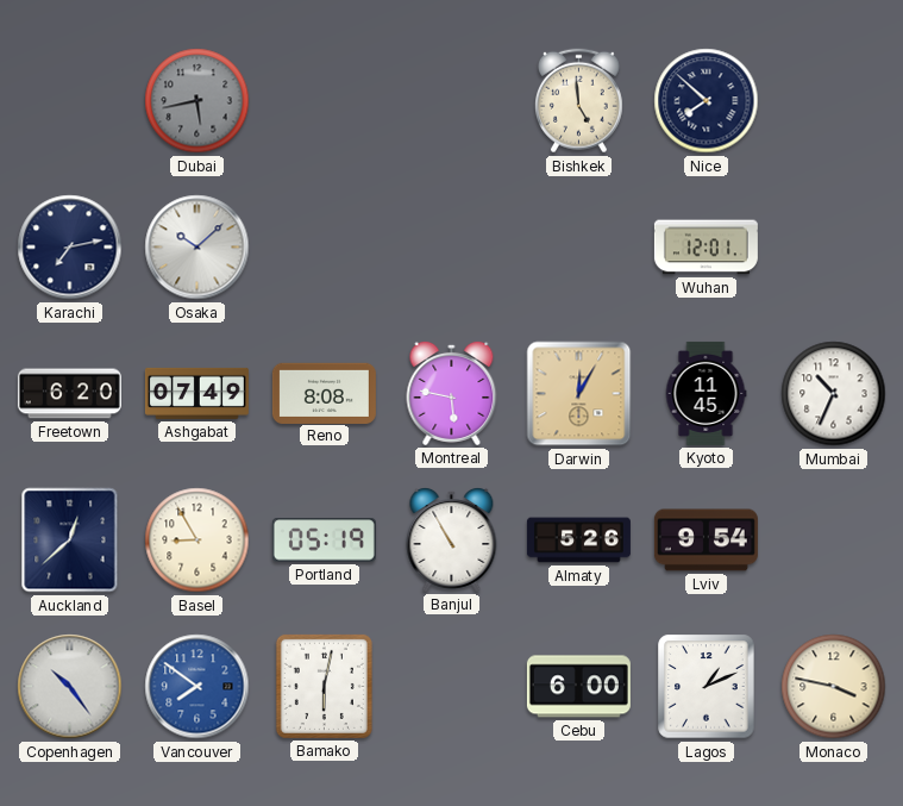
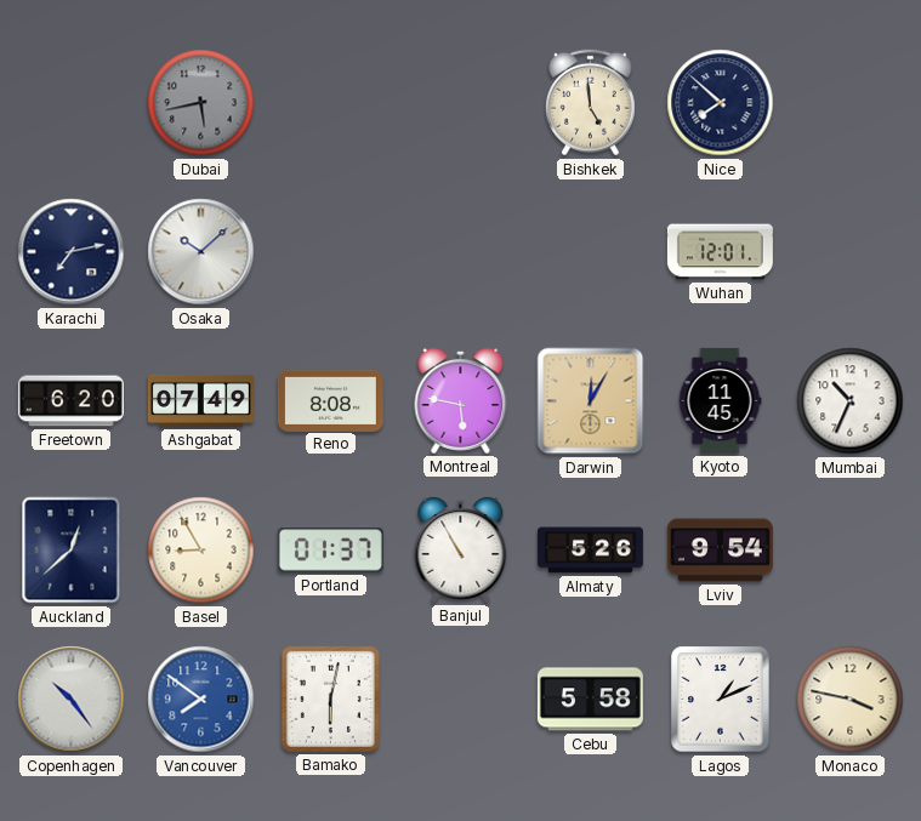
Portland: 05:19 -> 01:37 (330, 551)
Cebu: 6:00 -> 5:58 (590, 700)
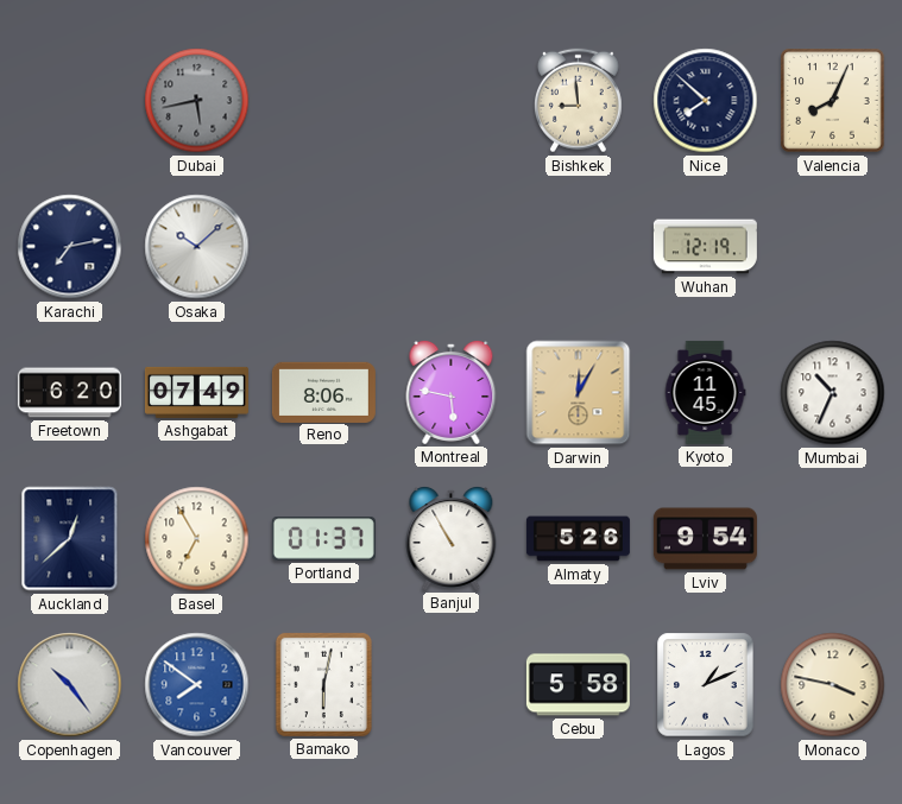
Bishkek: 4:59 -> 8:59 (578, 101)
Valencia: none -> 8:04 (833, 101)
Wuhan: 12:01 -> 12:19 (705, 247)
Reno: 8:08 -> 8:06 (323, 392)
Basel: 8:55 -> 6:55 (197, 539)
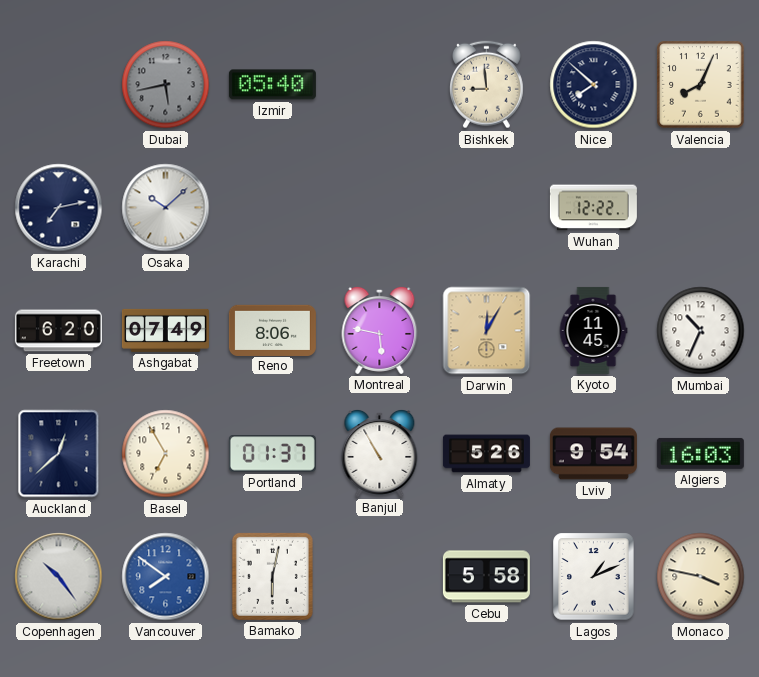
Izmir: none -> 05:40 (272, 85)
Wuhan: 12:19 -> 12:22 (593, 208)
Algiers: none -> 16:03 (700, 453)
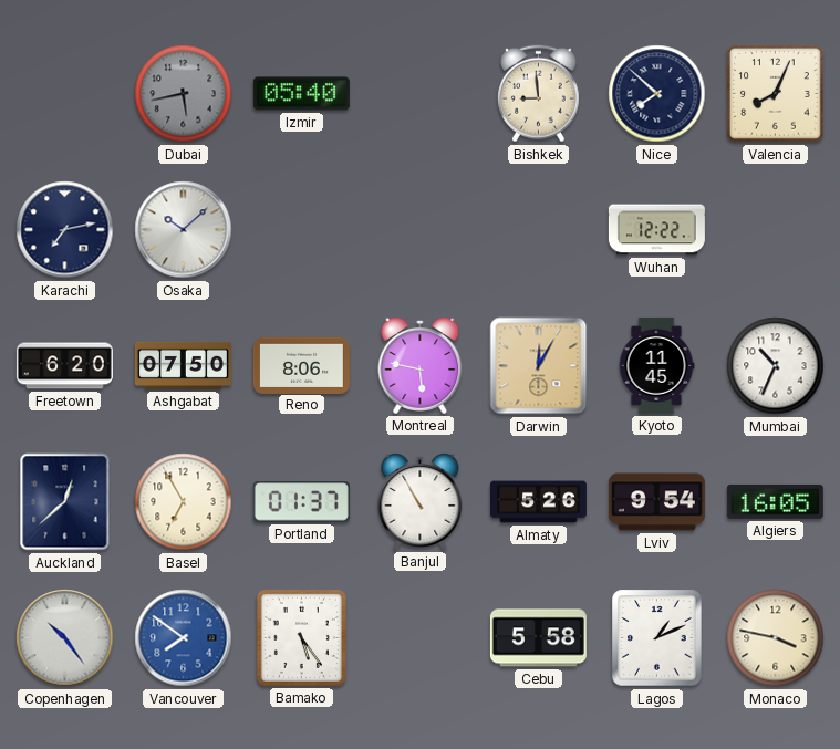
Ashgabat: 07:49 -> 07:50 (183, 365)
Algiers: 16:03 -> 16:05 (775, 501)
Bamako: 6:02 -> 5:24 (301, 637)
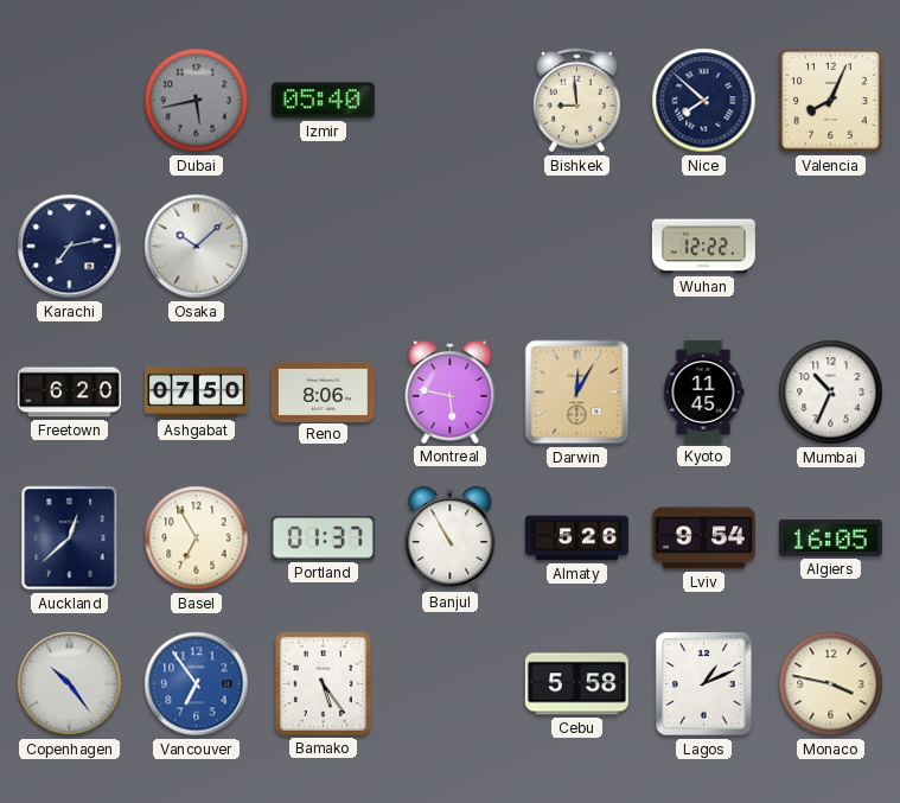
Vancouver: 7:51 -> 6:54 (197, 684)
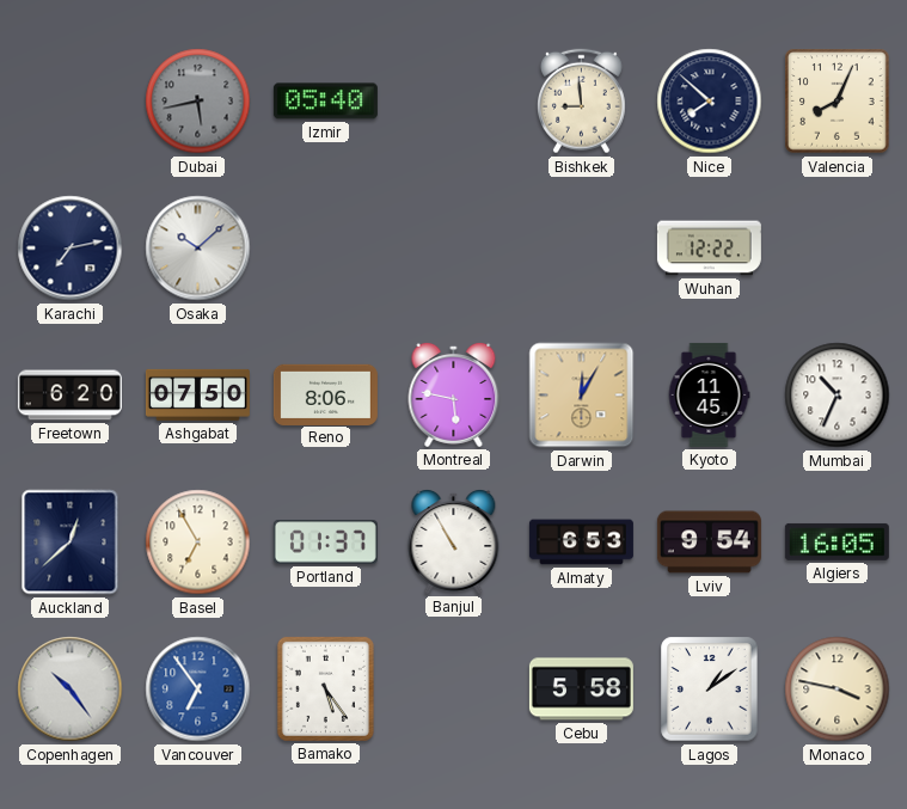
Almaty: 5:26 -> 6:53 (581, 543)
Lagos: 1:11 -> 1:09 (710, 690)
